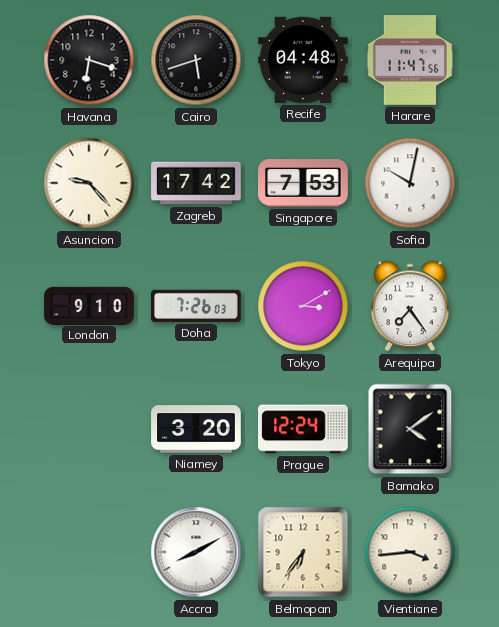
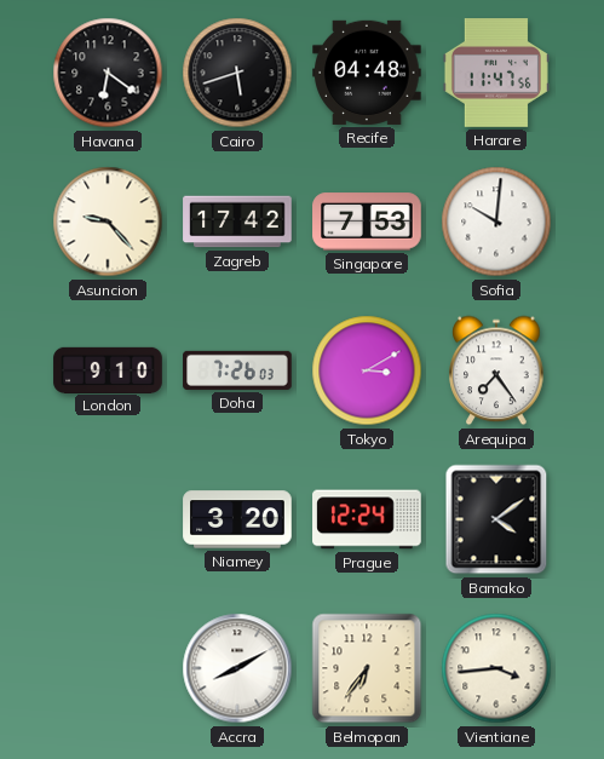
Havana: 6:18 -> 6:21 (108, 73)
Sofia: 10:02 -> 10:01 (496, 222)
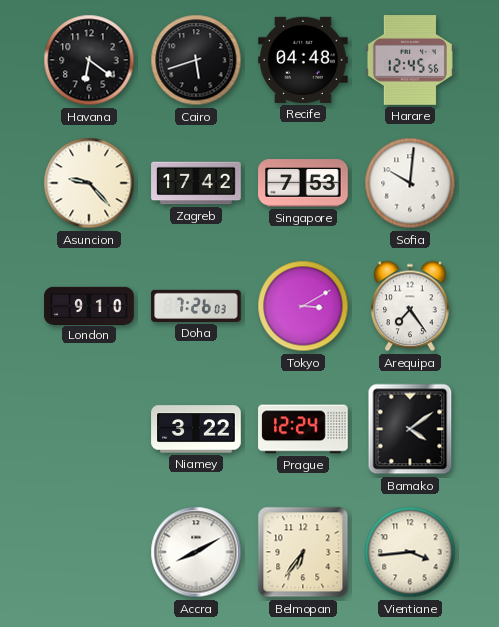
Harare: 11:47 -> 12:45 (410, 60)
Niamey: 3:20 -> 3:22 (196, 429)
